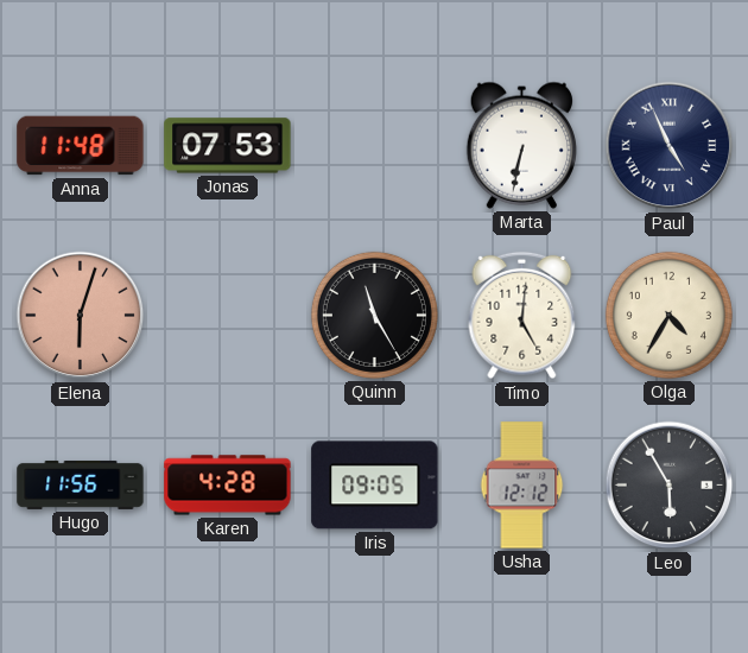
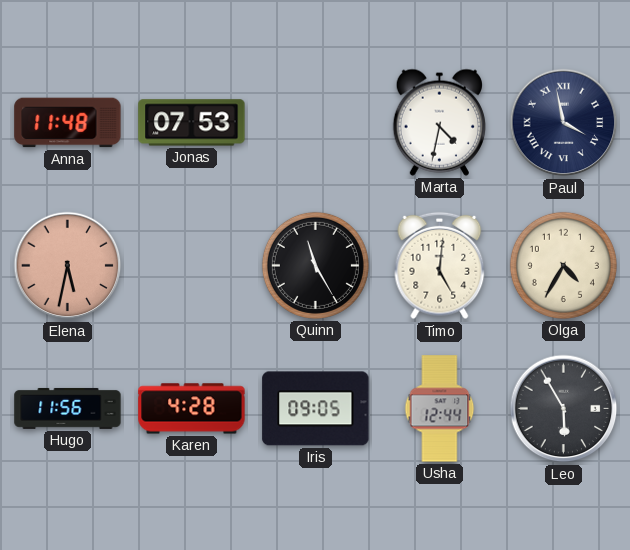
Marta: 6:32 -> 4:32 (439, 122)
Paul: 4:56 -> 3:58 (564, 123)
Elena: 6:03 -> 5:32 (68, 266)
Usha: 12:12 -> 12:44 (440, 409)
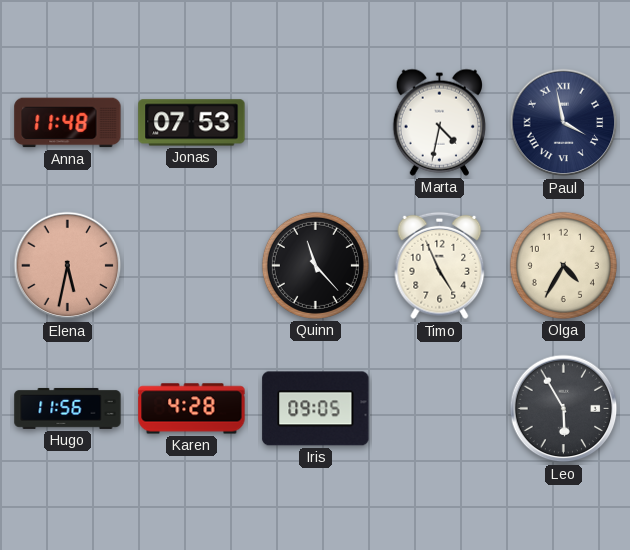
Quinn: 11:25 -> 11:23 (315, 265)
Timo: 5:01 -> 4:56 (440, 266)
Usha: 12:44 -> none (440, 409)
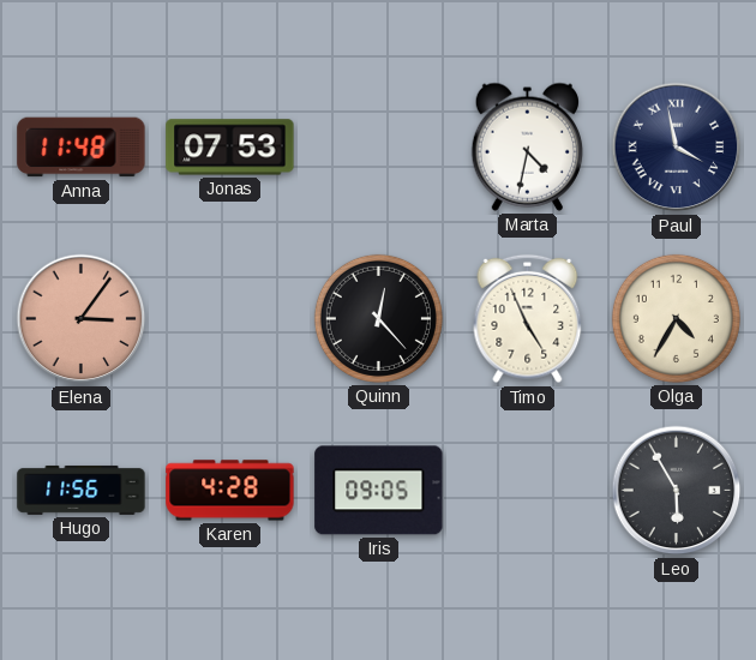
Elena: 5:32 -> 3:06 (82, 319)
Quinn: 11:23 -> 12:23 (378, 318)
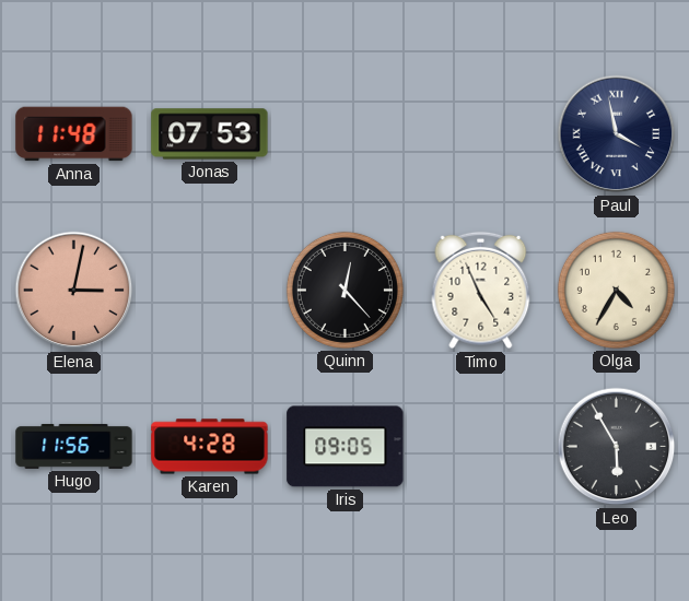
Marta: 4:32 -> none (527, 146)
Elena: 3:06 -> 3:02 (74, 291)
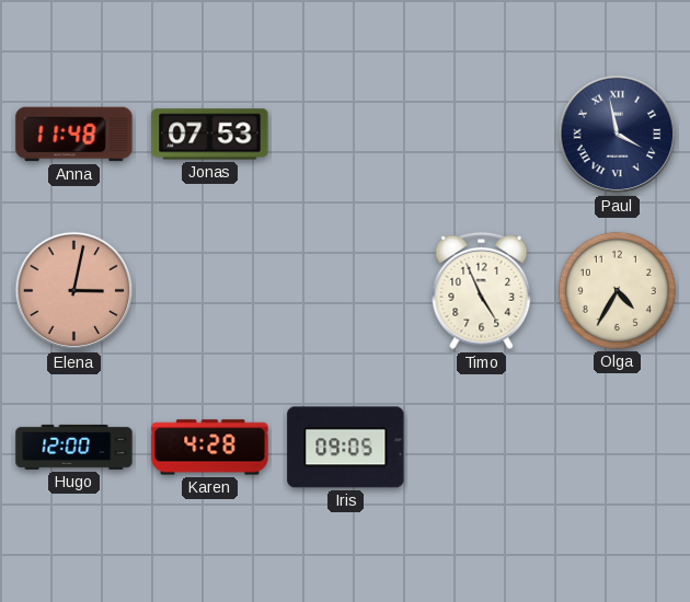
Quinn: 12:23 -> none (344, 290)
Hugo: 11:56 -> 12:00 (74, 447)
Leo: 5:55 -> none (617, 447)
